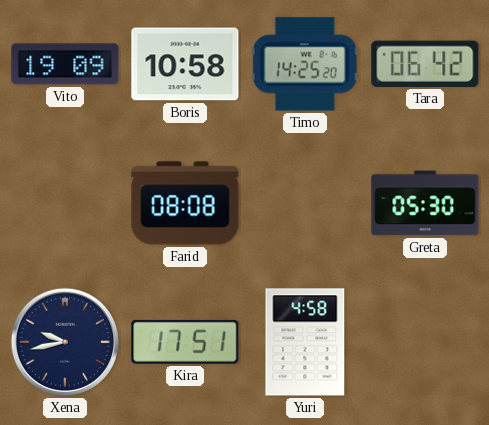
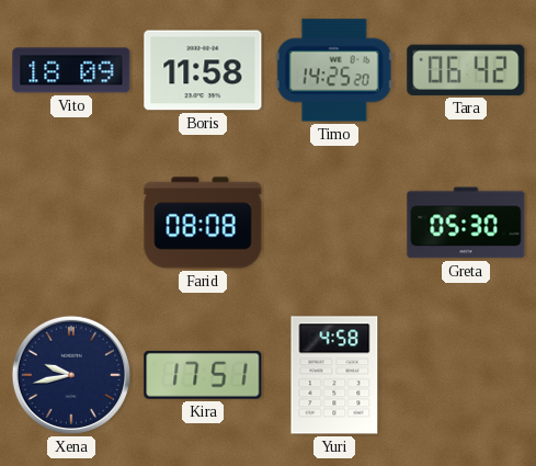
Vito: 19:09 -> 18:09 (71, 70)
Boris: 10:58 -> 11:58 (203, 70)
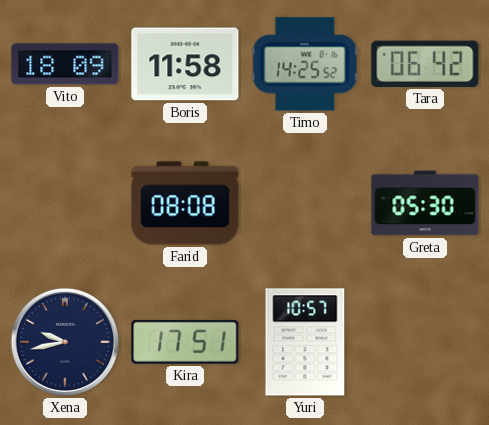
Timo: 14:25:20 -> 14:25:52 (305, 64)
Yuri: 4:58 -> 10:57 (305, 342)
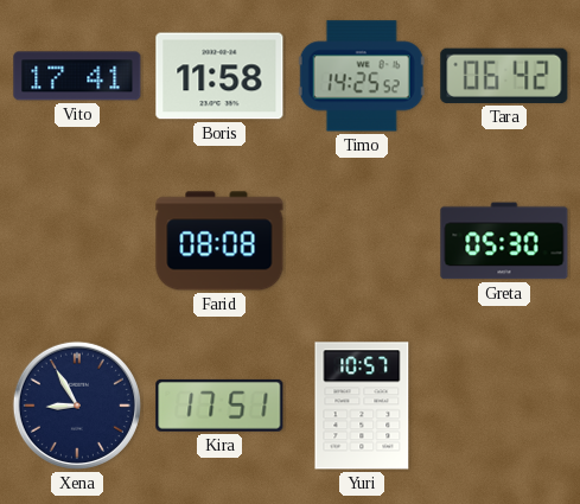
Vito: 18:09 -> 17:41 (77, 76)
Xena: 9:43 -> 8:55 (77, 406)
